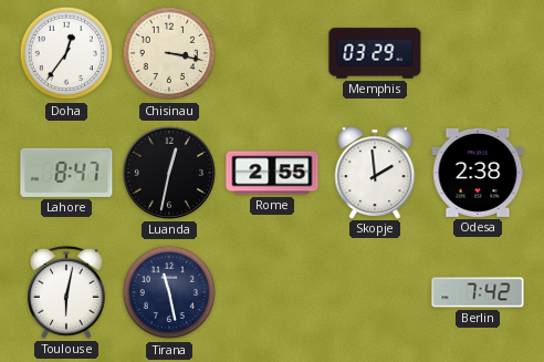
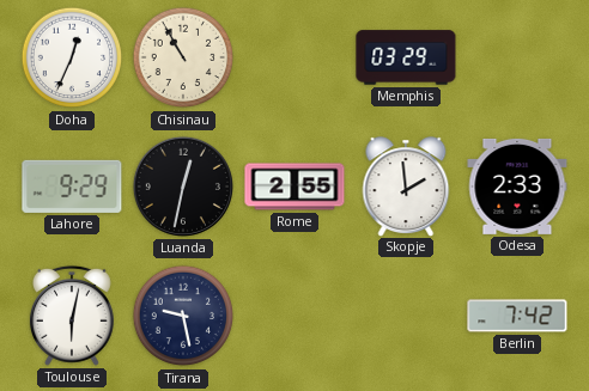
Doha: 12:36 -> 12:34 (72, 57)
Chisinau: 3:17 -> 10:55 (183, 57)
Lahore: 8:47 -> 9:29 (72, 187)
Odesa: 2:38 -> 2:33 (517, 187)
Tirana: 11:28 -> 9:28 (183, 316)
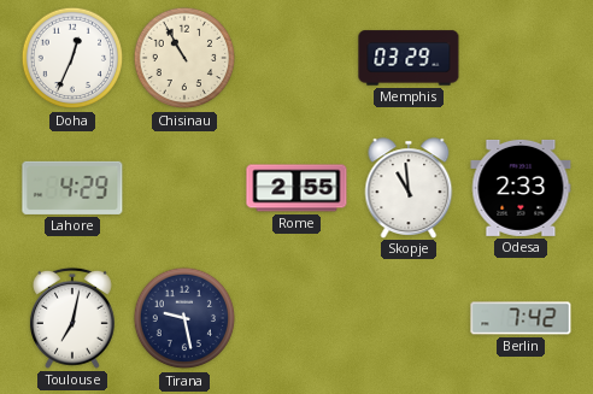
Lahore: 9:29 -> 4:29 (72, 188)
Luanda: 12:32 -> none (183, 187)
Skopje: 1:59 -> 10:59 (409, 188)
Toulouse: 6:02 -> 7:02 (72, 318)
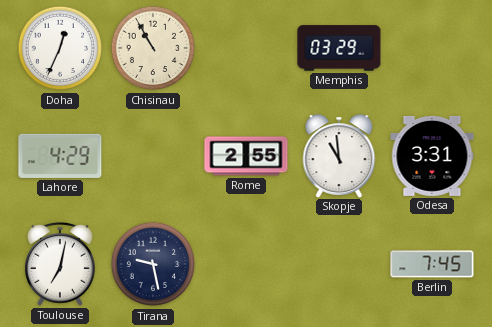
Odesa: 2:33 -> 3:31 (432, 156)
Berlin: 7:42 -> 7:45 (432, 264)
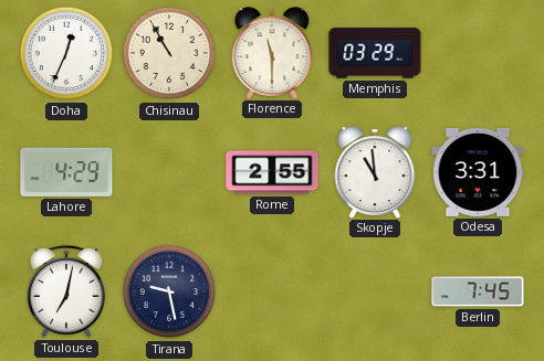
Florence: none -> 11:30 (272, 53)
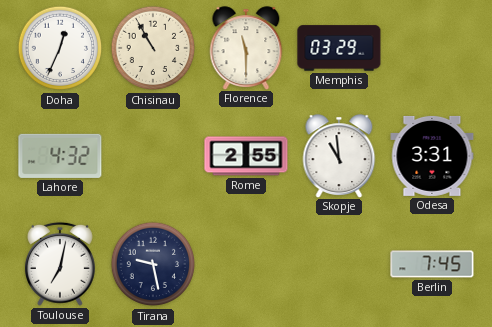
Lahore: 4:29 -> 4:32 (60, 156)
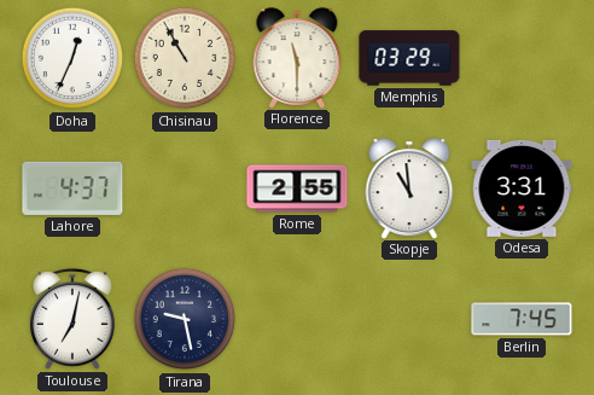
Lahore: 4:32 -> 4:37 (72, 188)
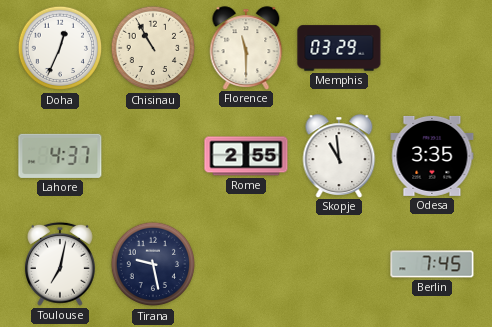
Odesa: 3:31 -> 3:35 (432, 156)
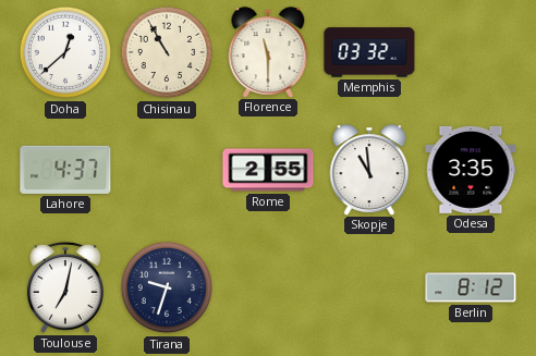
Doha: 12:34 -> 12:38 (65, 52)
Memphis: 03:29 -> 03:32 (369, 52)
Tirana: 9:28 -> 9:33 (167, 287)
Berlin: 7:45 -> 8:12 (471, 287)
